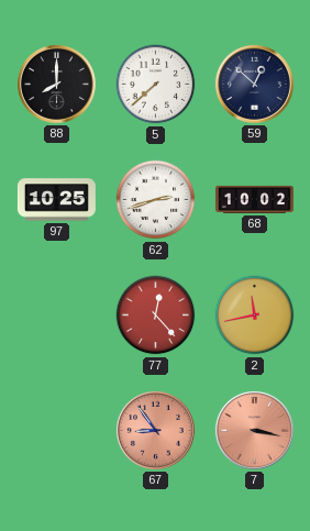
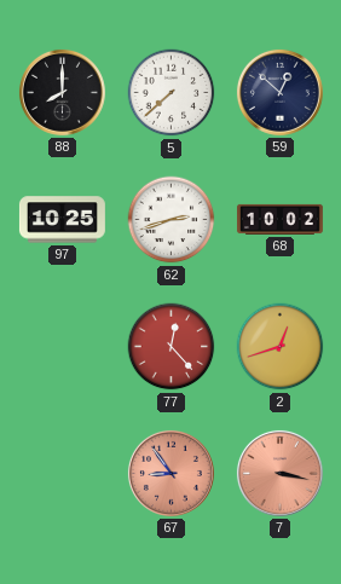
2: 11:43 -> 12:42 (281, 347)
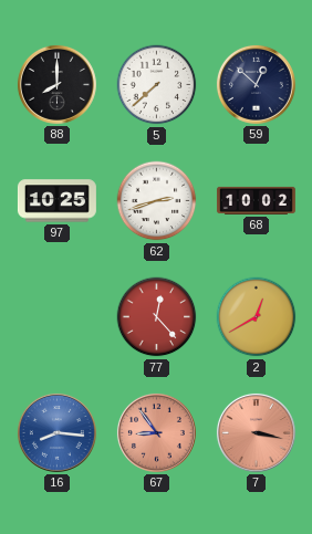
2: 12:42 -> 12:40 (257, 317)
16: none -> 8:16 (56, 432)
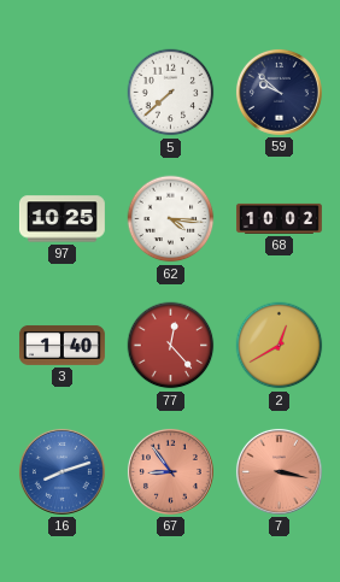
88: 8:00 -> none (56, 84)
59: 12:52 -> 9:52 (279, 92)
62: 2:42 -> 4:16 (171, 219)
3: none -> 1:40 (61, 345)
16: 8:16 -> 8:12 (61, 471)
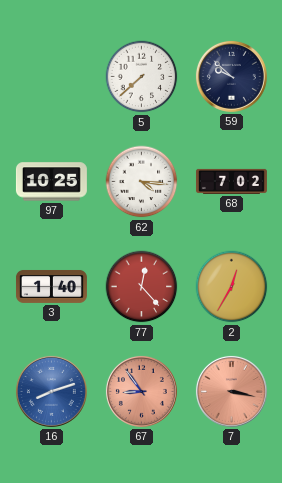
68: 10:02 -> 7:02 (231, 181)
2: 12:40 -> 12:35 (232, 287)
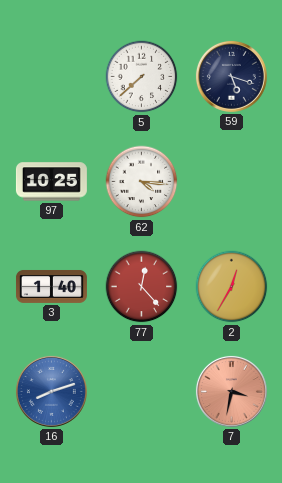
59: 9:52 -> 5:18 (231, 76)
68: 7:02 -> none (231, 181)
67: 8:54 -> none (141, 391)
7: 3:17 -> 3:32 (231, 391)
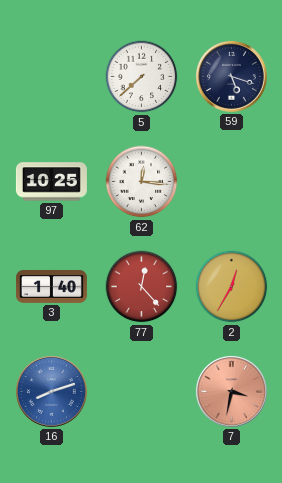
62: 4:16 -> 12:16 (142, 182)
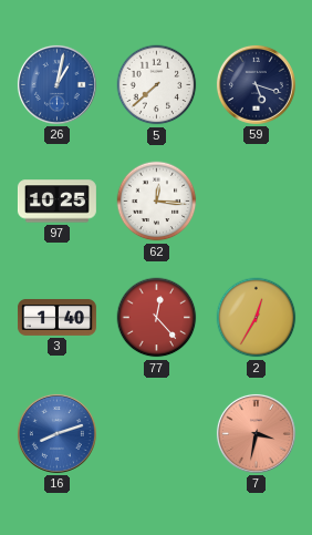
26: none -> 1:02 (56, 84)
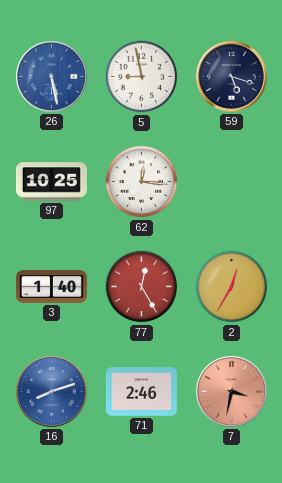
26: 1:02 -> 5:28 (51, 76)
5: 7:38 -> 8:58 (142, 77)
77: 12:23 -> 12:25 (142, 287)
71: none -> 2:46 (141, 392)
